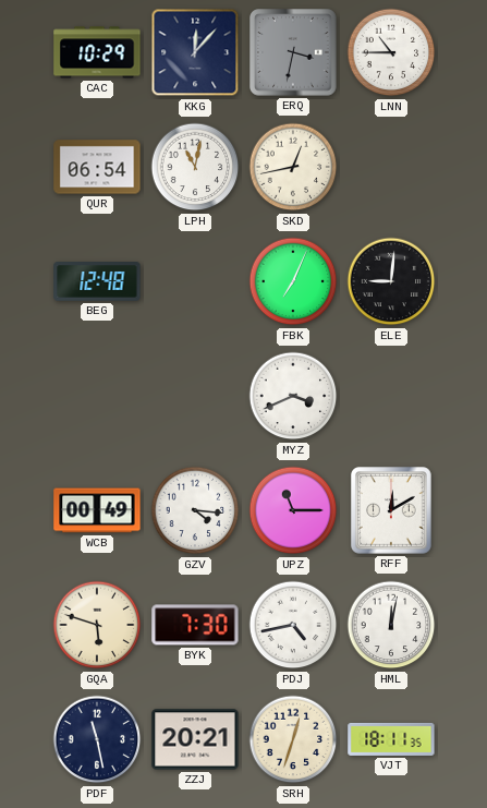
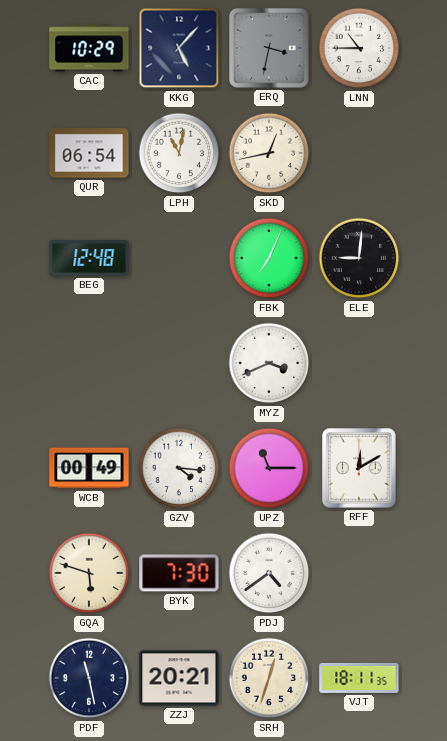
KKG: 12:07 -> 5:07 (179, 48)
PDJ: 4:43 -> 4:39 (269, 573)
HML: 12:02 -> none (391, 625)
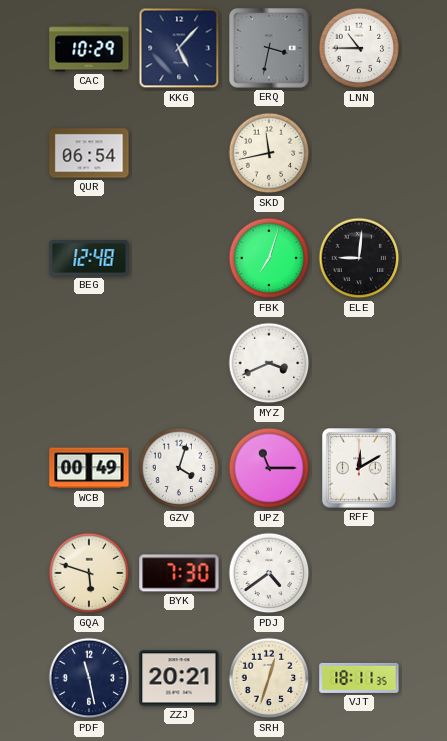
LPH: 11:02 -> none (179, 153)
SKD: 12:43 -> 11:43 (269, 153)
FBK: 7:04 -> 7:03 (269, 258)
GZV: 4:16 -> 4:03 (179, 468)
